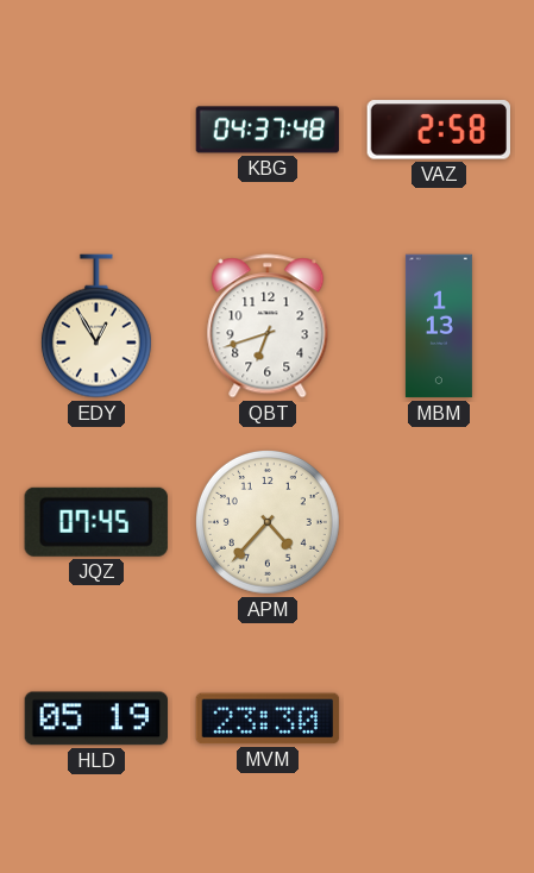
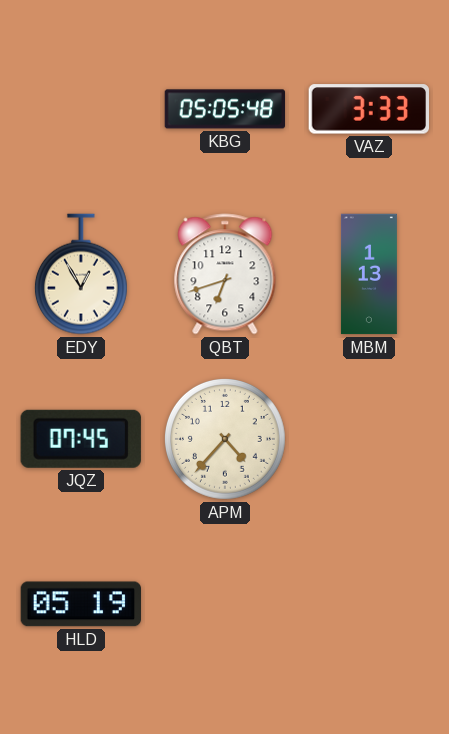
KBG: 04:37 -> 05:05 (225, 109)
VAZ: 2:58 -> 3:33 (368, 109)
MVM: 23:30 -> none (268, 718)
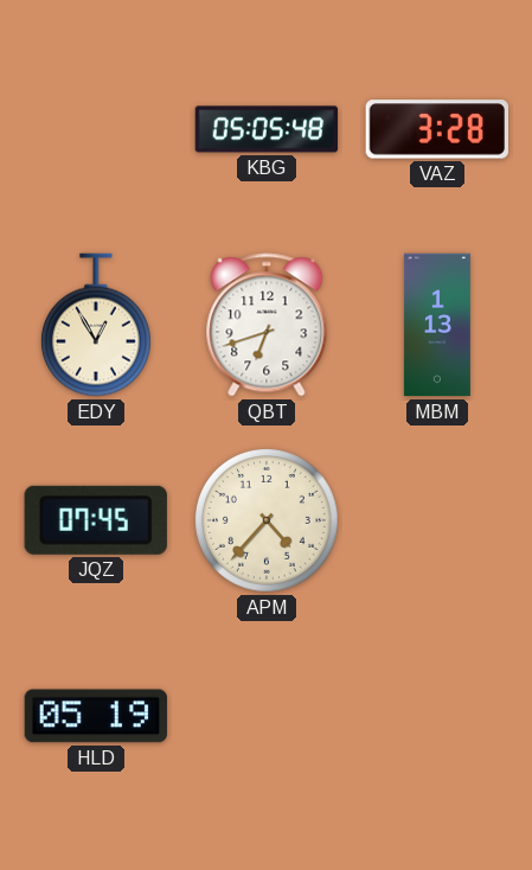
VAZ: 3:33 -> 3:28 (436, 129)
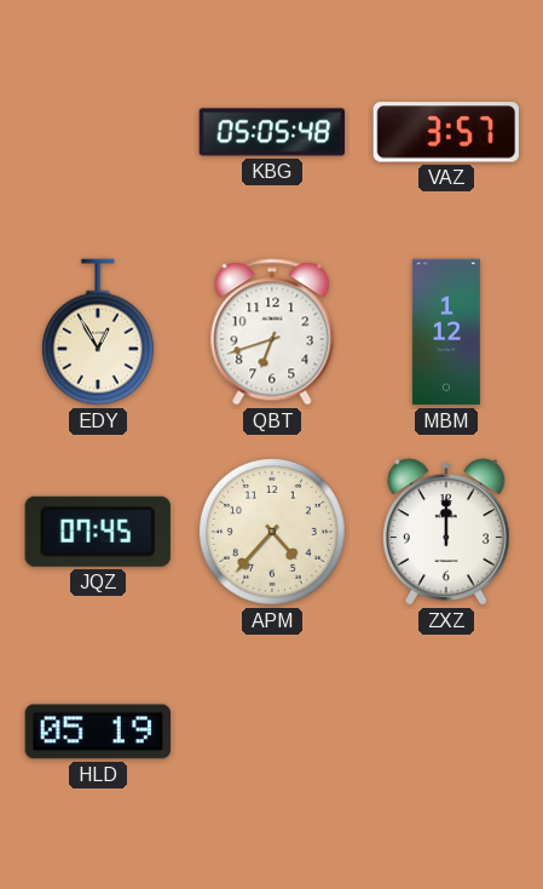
VAZ: 3:28 -> 3:57 (445, 132)
MBM: 1:13 -> 1:12 (446, 332)
ZXZ: none -> 12:00 (447, 532)
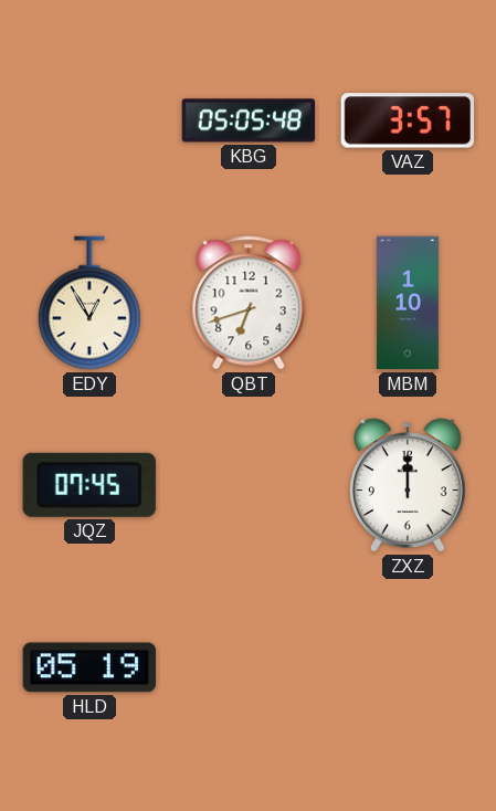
MBM: 1:12 -> 1:10 (408, 303)
APM: 4:37 -> none (272, 532)
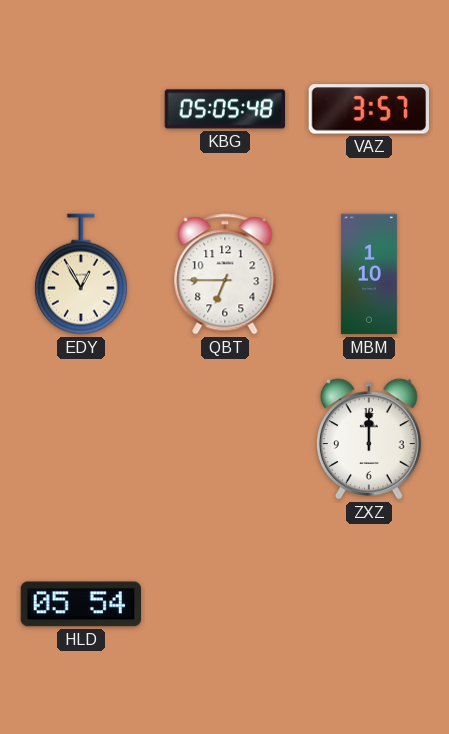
QBT: 6:42 -> 6:45 (225, 274)
JQZ: 07:45 -> none (89, 485)
HLD: 05:19 -> 05:54 (80, 604)
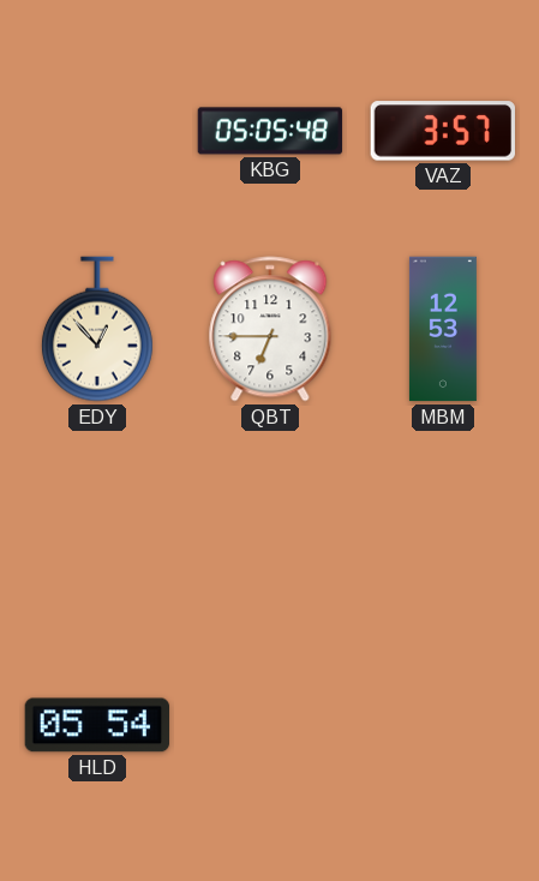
EDY: 12:55 -> 12:53 (97, 329)
MBM: 1:10 -> 12:53 (443, 329)
ZXZ: 12:00 -> none (370, 439)
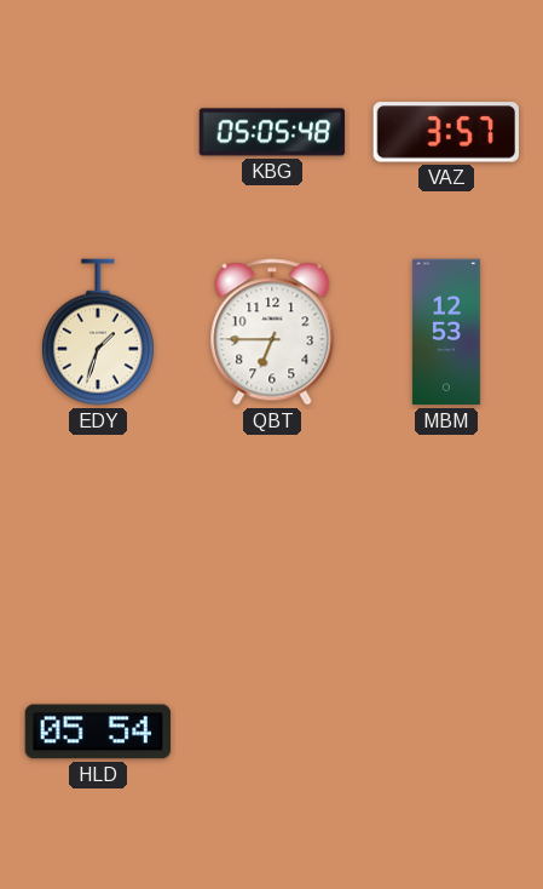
EDY: 12:53 -> 1:33 (98, 332)
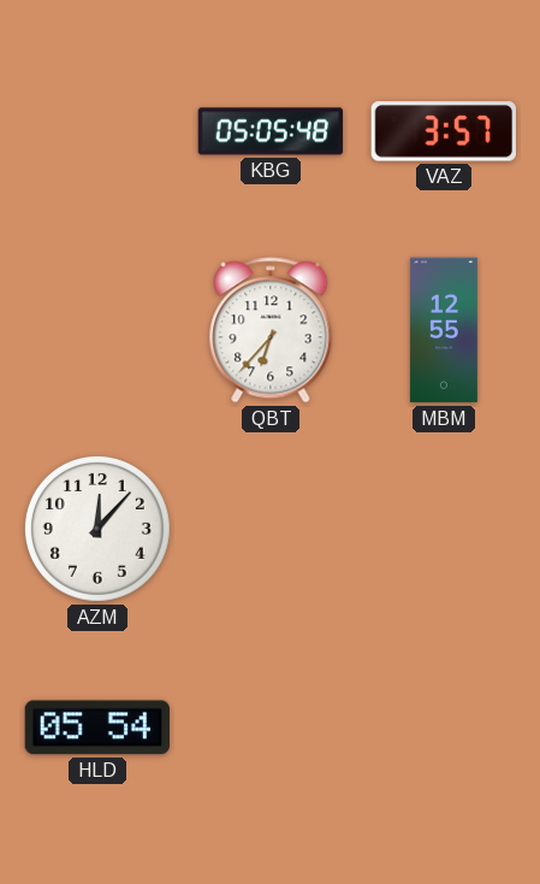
EDY: 1:33 -> none (98, 332)
QBT: 6:45 -> 6:37 (271, 330)
MBM: 12:53 -> 12:55 (444, 330)
AZM: none -> 12:07 (97, 529)
